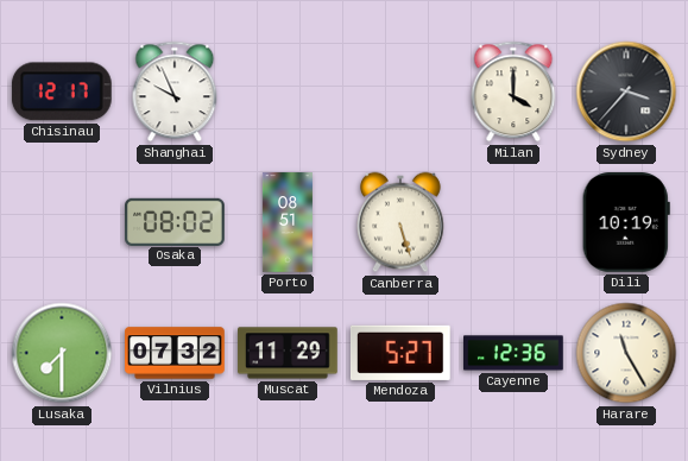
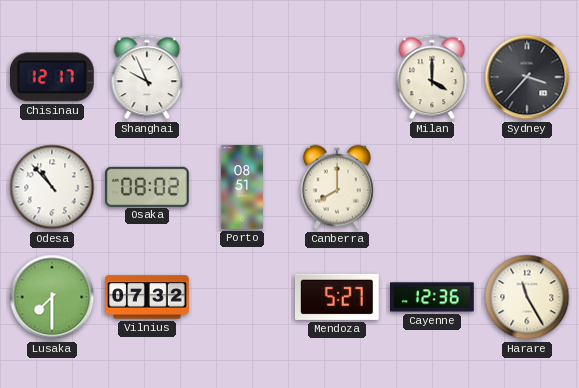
Odesa: none -> 10:53 (52, 187)
Canberra: 5:27 -> 8:00 (338, 187)
Dili: 10:19 -> none (626, 223)
Muscat: 11:29 -> none (288, 353)
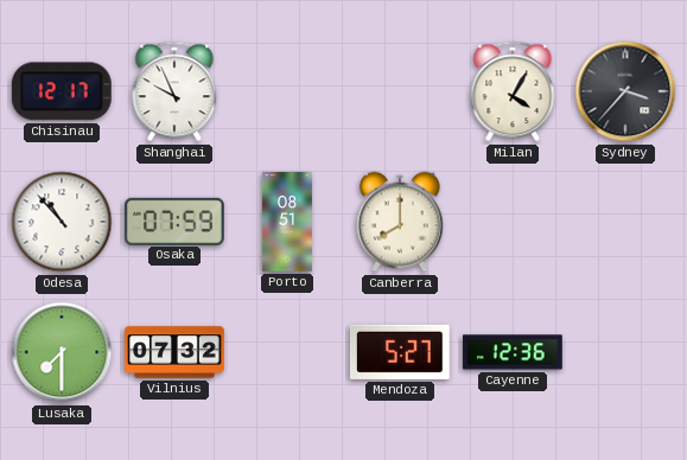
Milan: 4:00 -> 4:05 (513, 91)
Osaka: 08:02 -> 07:59 (176, 221)
Harare: 11:25 -> none (527, 297)
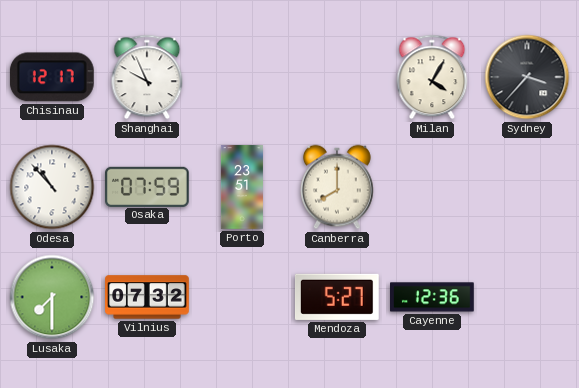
Porto: 08:51 -> 23:51 (242, 187)
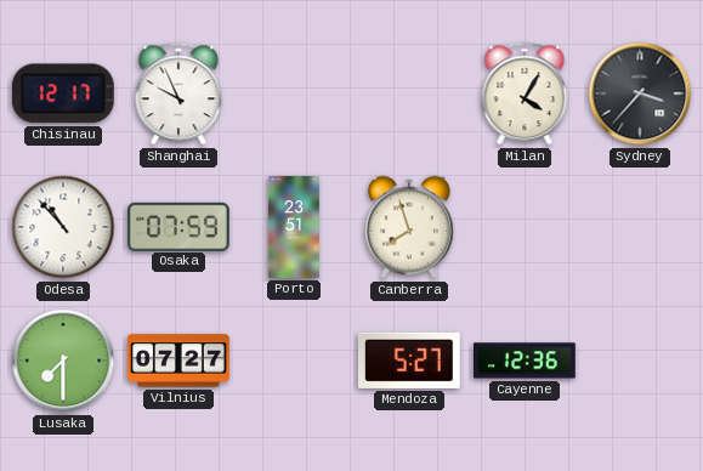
Canberra: 8:00 -> 7:57 (410, 227)
Vilnius: 07:32 -> 07:27 (178, 361)
